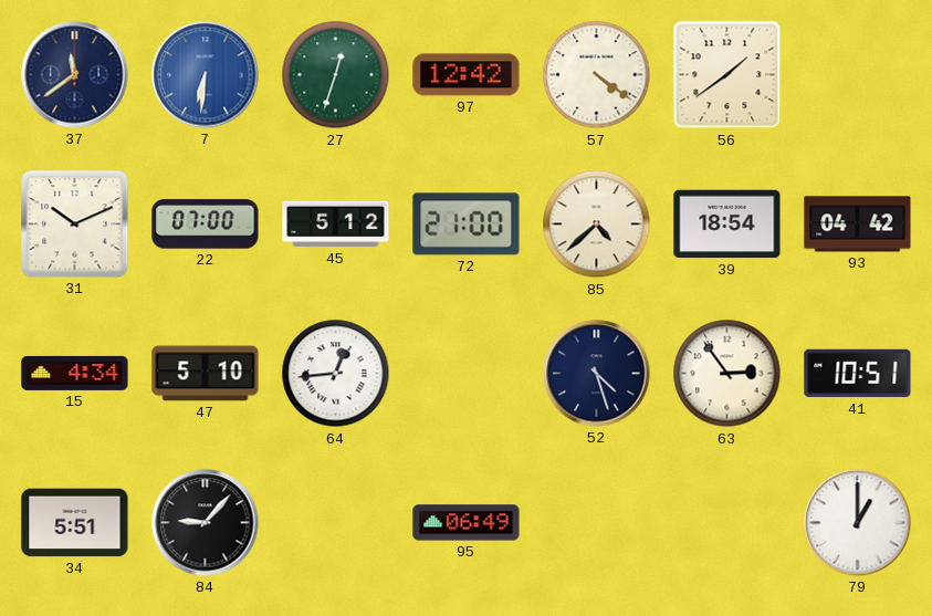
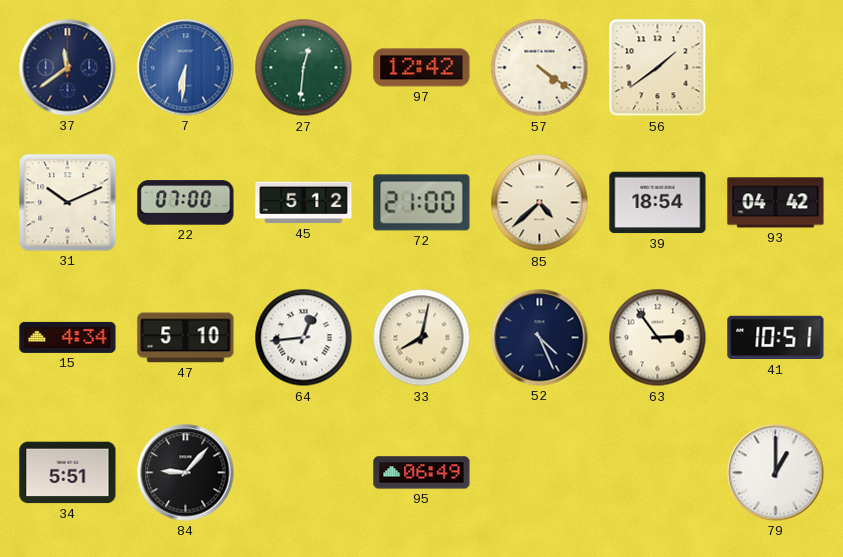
27: 12:33 -> 12:31 (304, 68)
33: none -> 8:02 (422, 338)
52: 4:27 -> 4:26 (540, 338)
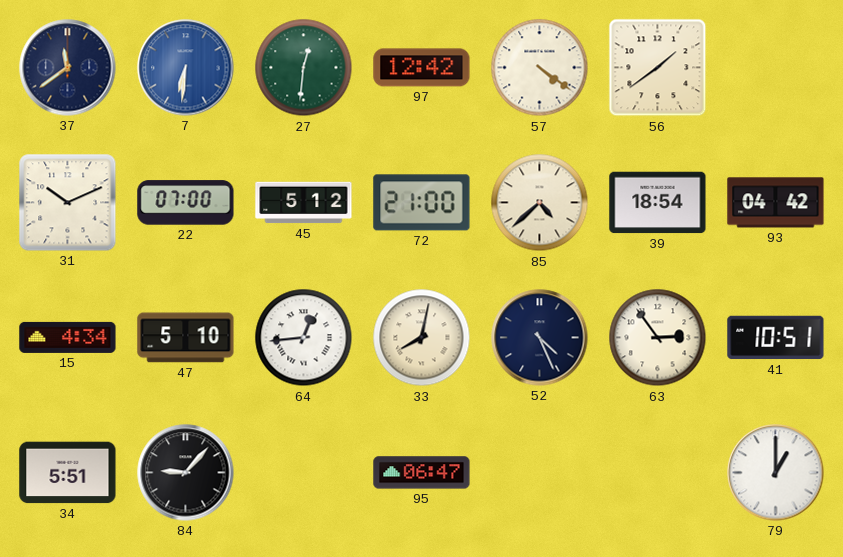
95: 06:49 -> 06:47 (422, 473)
